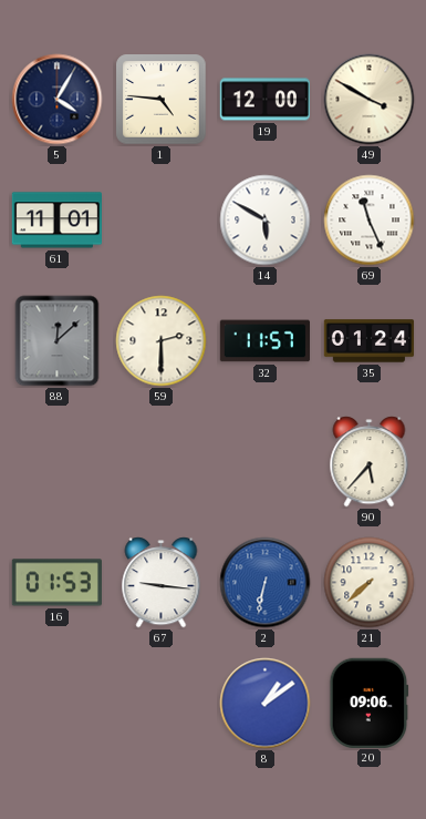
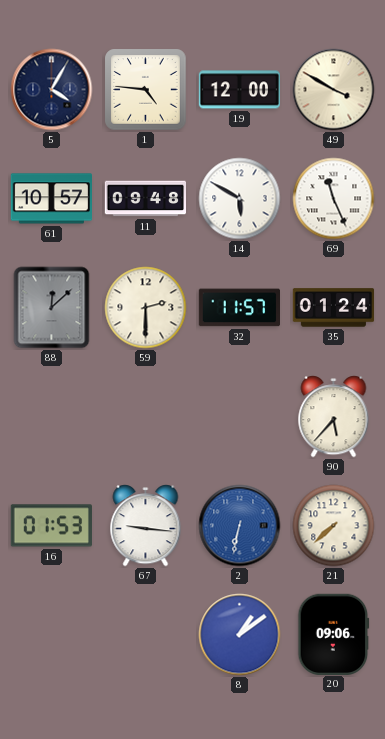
61: 11:01 -> 10:57 (51, 199)
11: none -> 09:48 (145, 199)
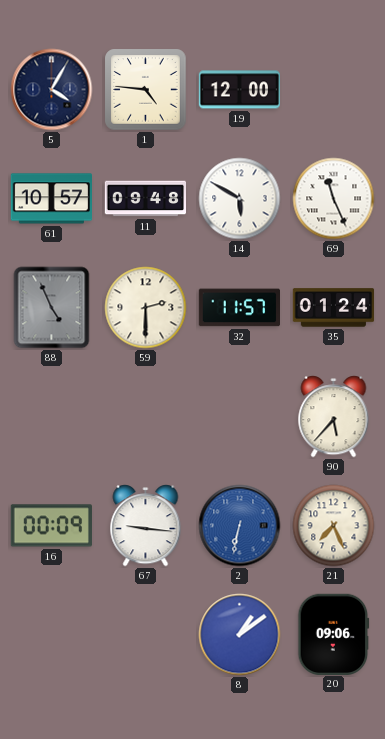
49: 3:50 -> none (334, 90)
88: 12:08 -> 4:56 (52, 308)
16: 01:53 -> 00:09 (51, 526)
21: 7:38 -> 7:26 (334, 526)
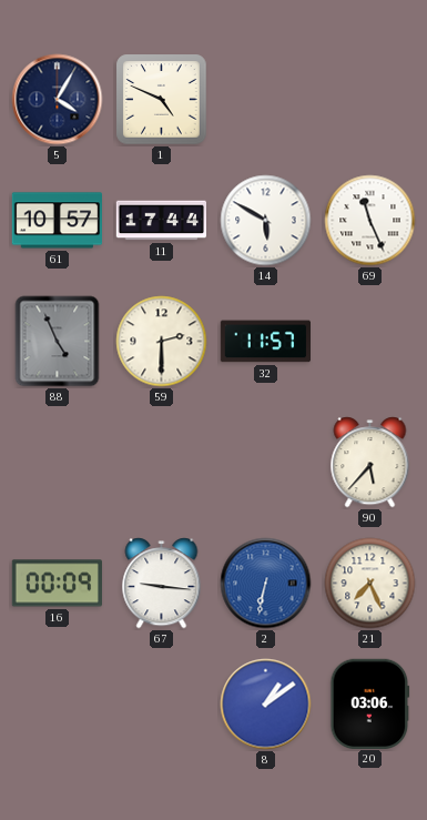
1: 4:46 -> 4:49 (162, 100)
19: 12:00 -> none (239, 90)
11: 09:48 -> 17:44 (161, 221)
35: 01:24 -> none (334, 308)
20: 09:06 -> 03:06 (370, 703)
